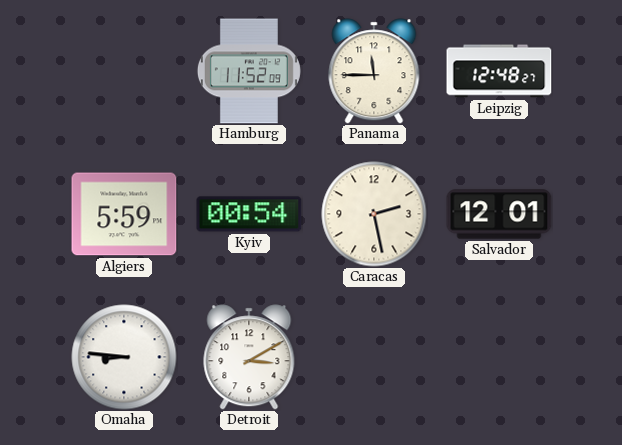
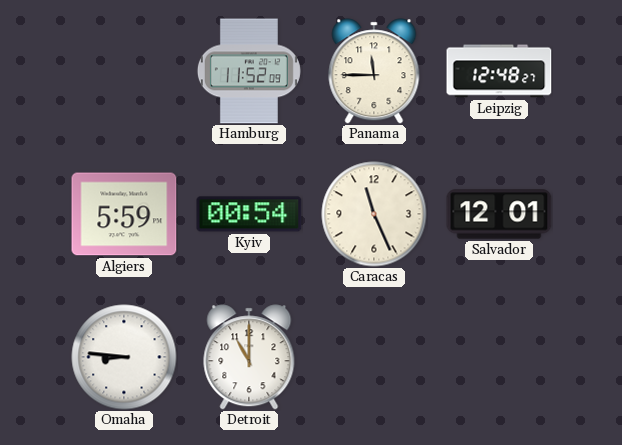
Caracas: 2:28 -> 11:26 (374, 214)
Detroit: 3:10 -> 11:00 (249, 357)
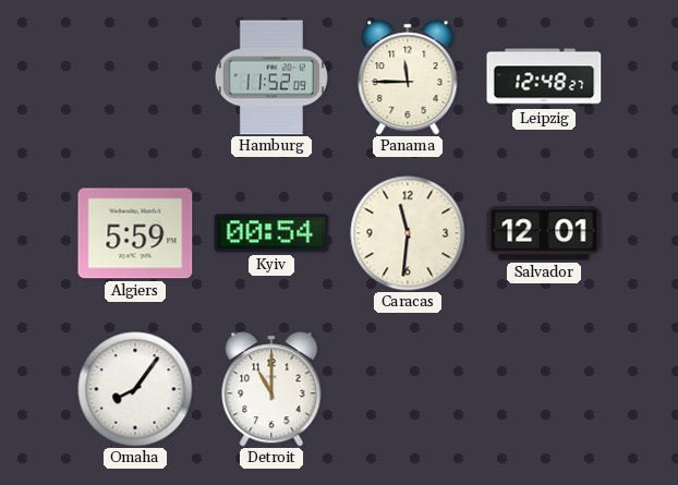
Caracas: 11:26 -> 11:31 (408, 233)
Omaha: 8:46 -> 8:06 (135, 389)
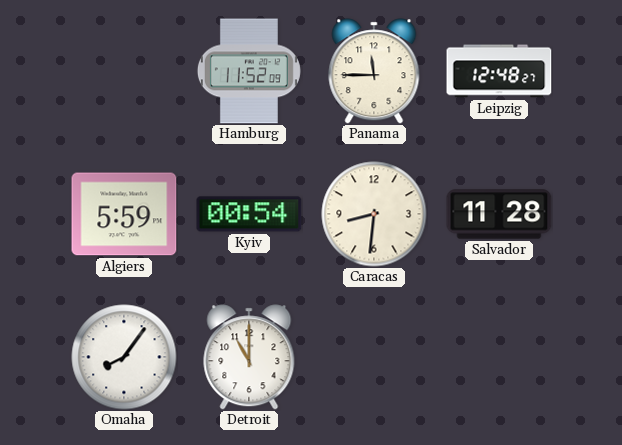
Caracas: 11:31 -> 8:31 (374, 214)
Salvador: 12:01 -> 11:28 (499, 214)
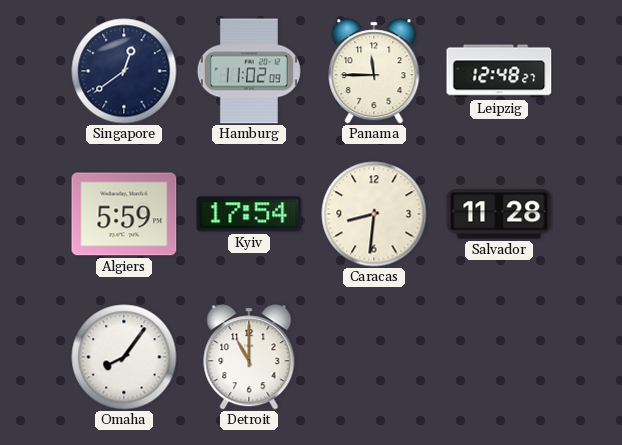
Singapore: none -> 12:39 (124, 71)
Hamburg: 11:52 -> 11:02 (249, 71)
Kyiv: 00:54 -> 17:54 (249, 214)
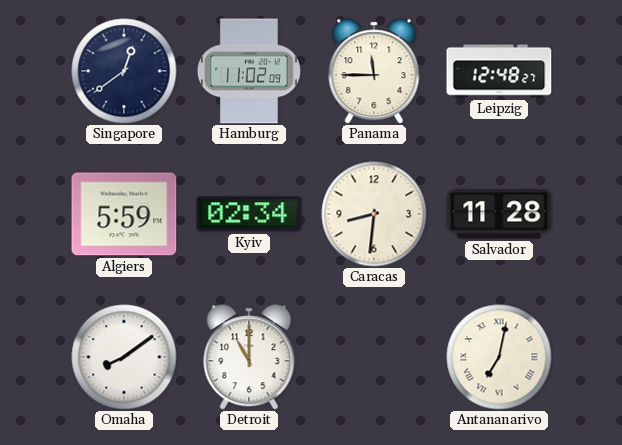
Kyiv: 17:54 -> 02:34 (249, 214)
Omaha: 8:06 -> 8:09 (124, 357)
Antananarivo: none -> 7:02 (499, 357)
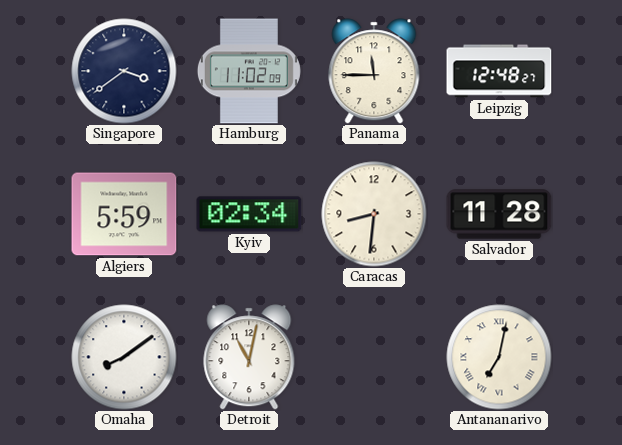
Singapore: 12:39 -> 3:39 (124, 71)
Detroit: 11:00 -> 11:02 (249, 357)
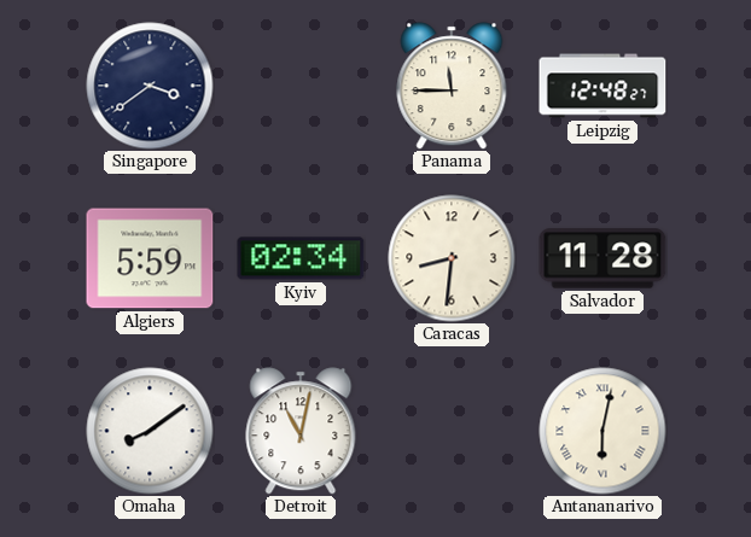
Hamburg: 11:02 -> none (249, 71)
Antananarivo: 7:02 -> 6:02 (602, 431)
